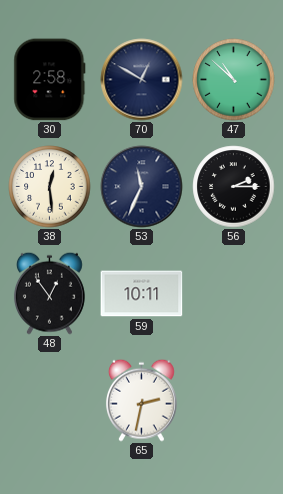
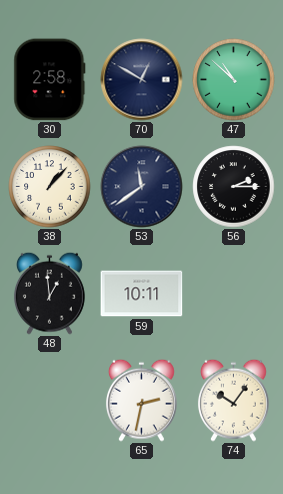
38: 12:29 -> 1:07 (50, 187)
53: 11:34 -> 11:39 (142, 187)
48: 12:54 -> 12:59 (49, 293)
74: none -> 10:06 (233, 400)
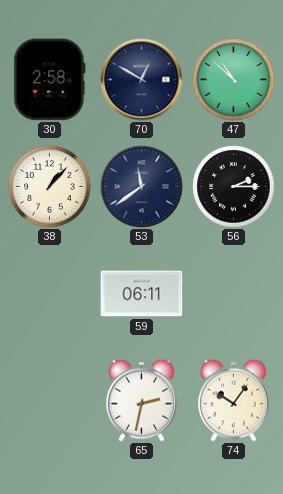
48: 12:59 -> none (49, 293)
59: 10:11 -> 06:11 (142, 294)
